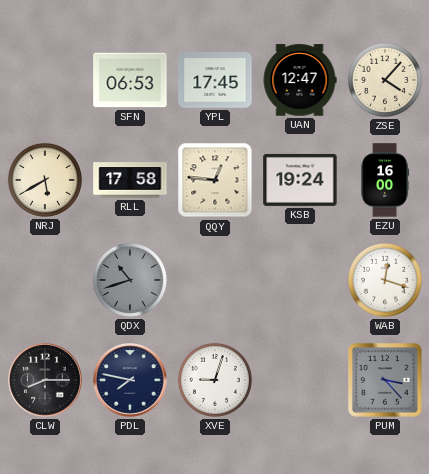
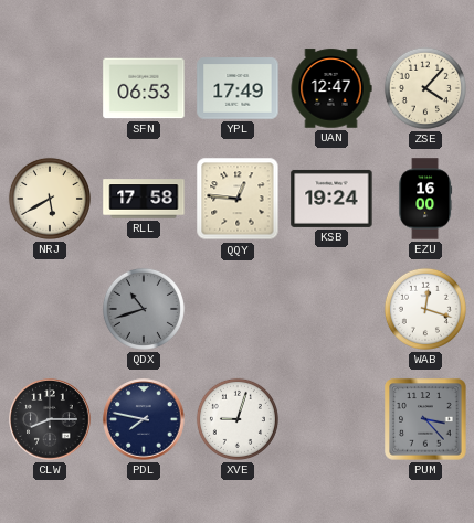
YPL: 17:45 -> 17:49 (238, 88)
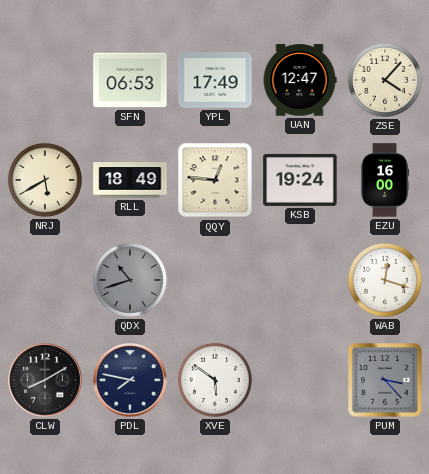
RLL: 17:58 -> 18:49 (130, 180)
CLW: 8:15 -> 8:10 (45, 380)
XVE: 9:03 -> 5:51 (215, 380)
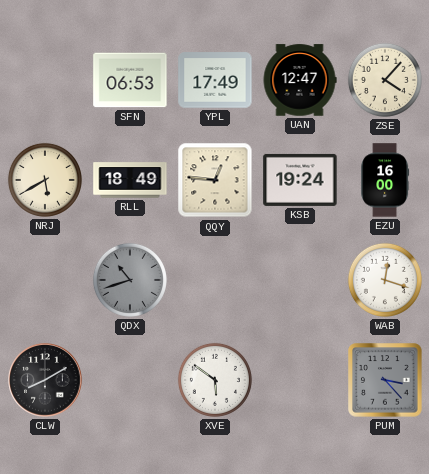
PDL: 7:47 -> none (130, 380)
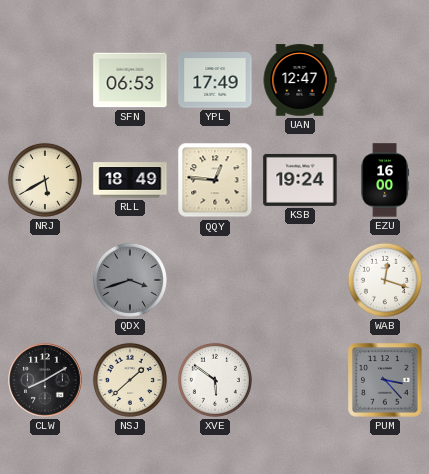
ZSE: 4:07 -> none (385, 80)
QDX: 10:42 -> 3:42 (130, 280)
NSJ: none -> 1:38 (130, 380)
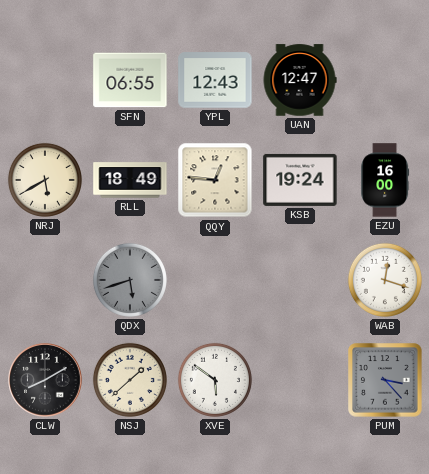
SFN: 06:53 -> 06:55 (130, 80)
YPL: 17:49 -> 12:43 (215, 80)
QDX: 3:42 -> 5:42 (130, 280)
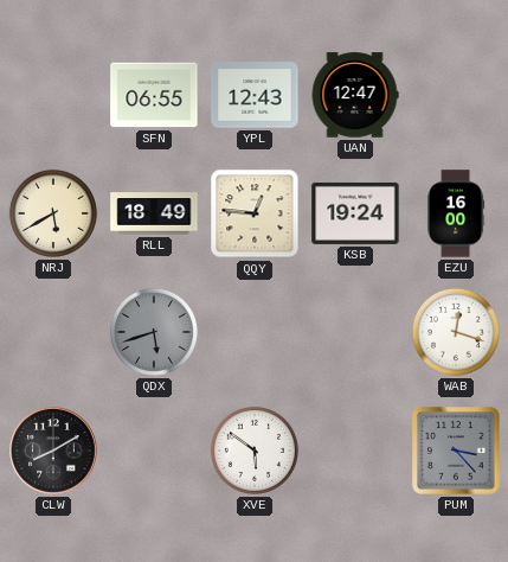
NSJ: 1:38 -> none (130, 380)
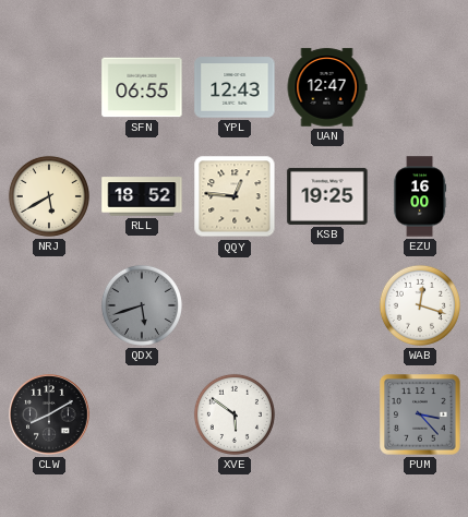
RLL: 18:49 -> 18:52 (142, 196)
KSB: 19:24 -> 19:25 (327, 196)
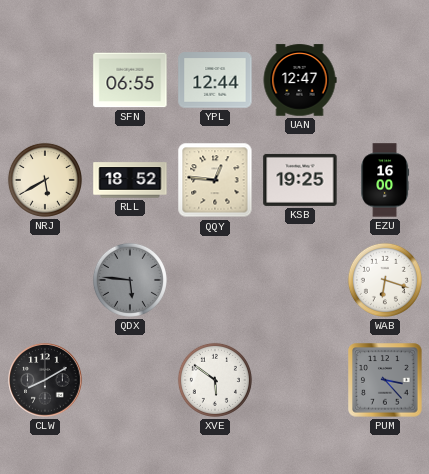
YPL: 12:43 -> 12:44 (215, 80)
QDX: 5:42 -> 5:46 (130, 280)
WAB: 12:18 -> 6:18 (385, 280)
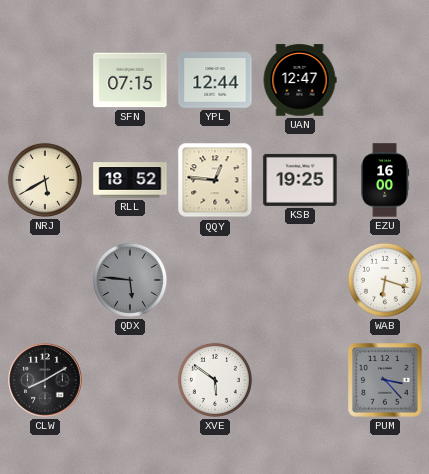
SFN: 06:55 -> 07:15 (130, 80)
